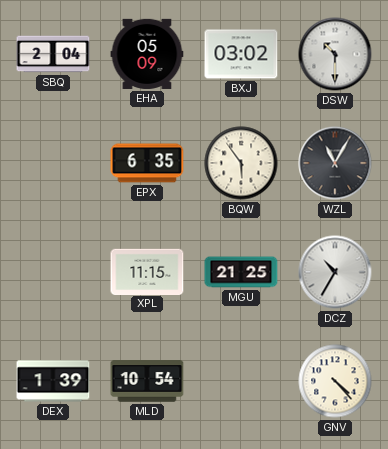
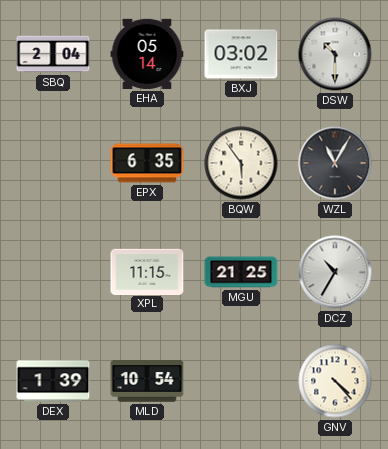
EHA: 05:09 -> 05:14 (147, 54)
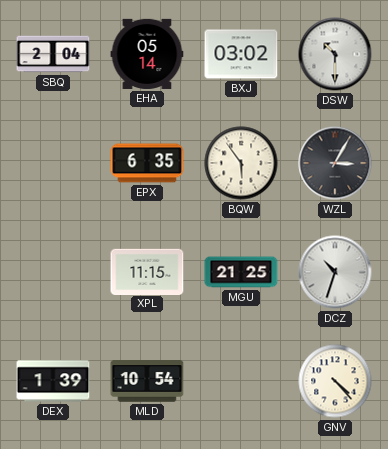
WZL: 11:05 -> 3:05 (335, 163)
DCZ: 10:35 -> 10:33 (335, 272)
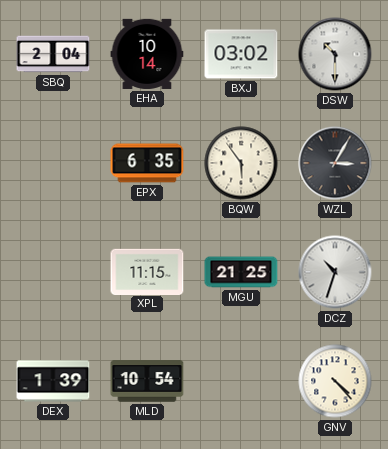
EHA: 05:14 -> 10:14 (147, 54)
